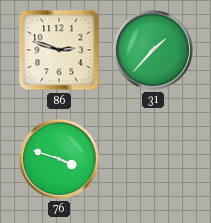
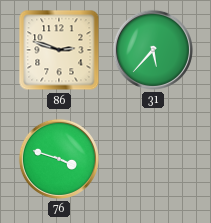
31: 1:37 -> 5:37 (153, 50)
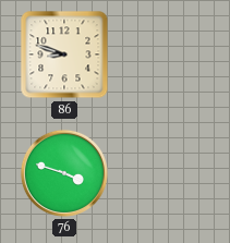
86: 2:48 -> 8:48 (64, 54)
31: 5:37 -> none (153, 50)
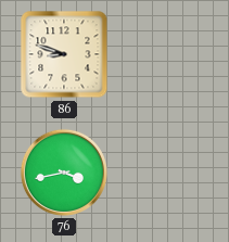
76: 3:48 -> 3:43 (64, 173)
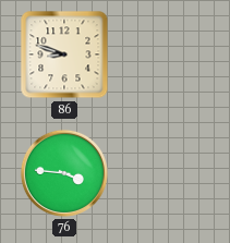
76: 3:43 -> 3:46 (64, 173)
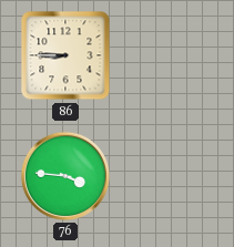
86: 8:48 -> 8:45 (65, 55)
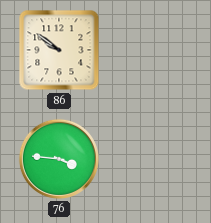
86: 8:45 -> 9:51 (59, 50)
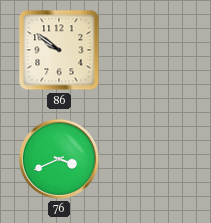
76: 3:46 -> 3:41 (59, 159)
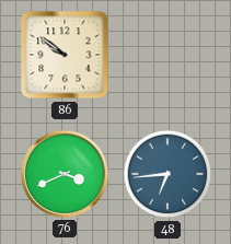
48: none -> 6:44 (168, 174)
